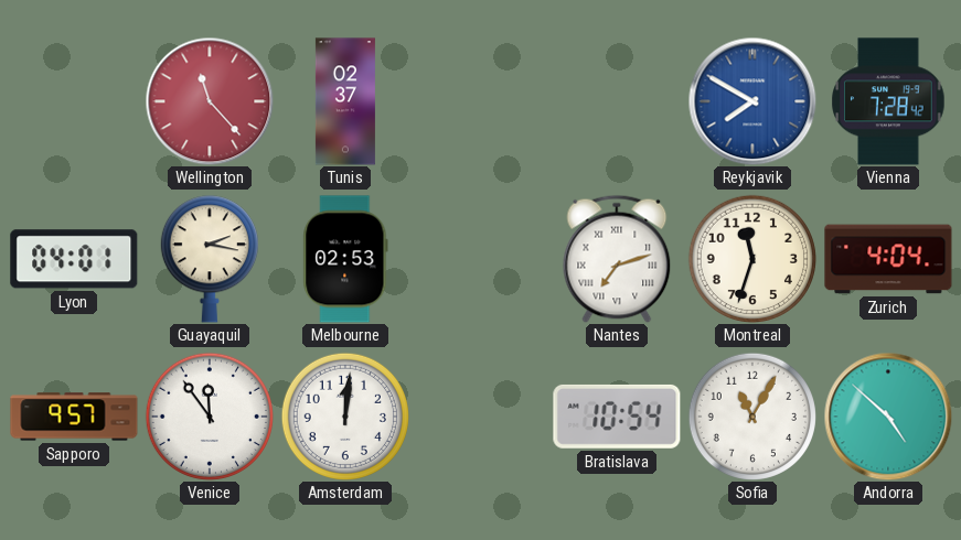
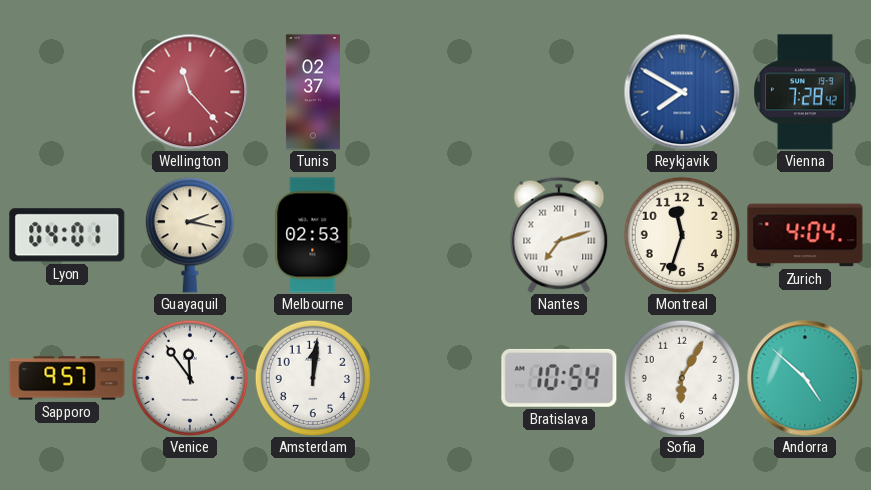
Sofia: 11:05 -> 6:05 (682, 378)
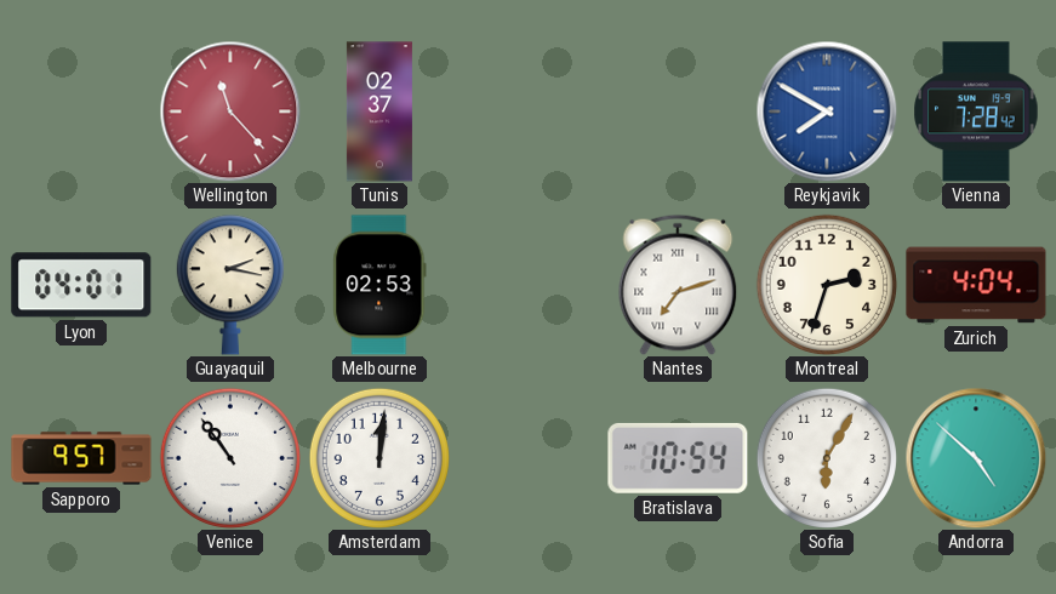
Montreal: 11:33 -> 2:33 (827, 285)
Venice: 11:54 -> 10:54 (230, 458)
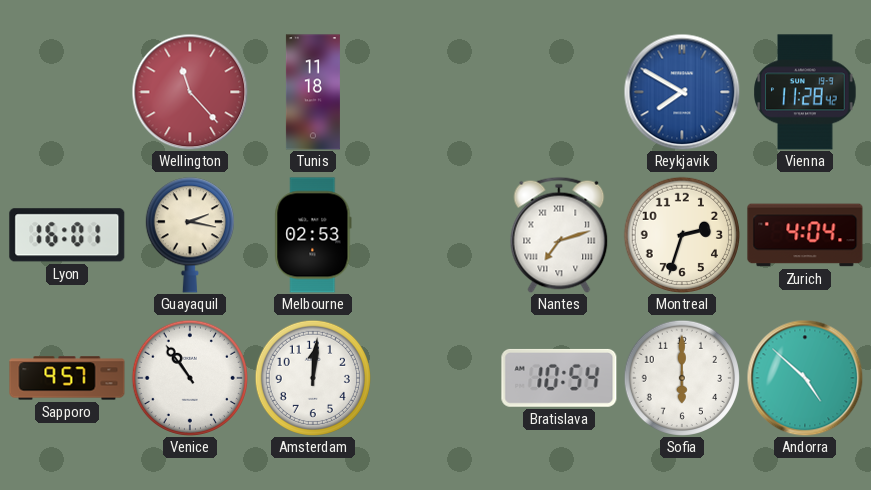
Tunis: 02:37 -> 11:18 (313, 92)
Vienna: 7:28 -> 11:28 (805, 92)
Lyon: 04:01 -> 16:01 (67, 235)
Sofia: 6:05 -> 6:00 (682, 378)
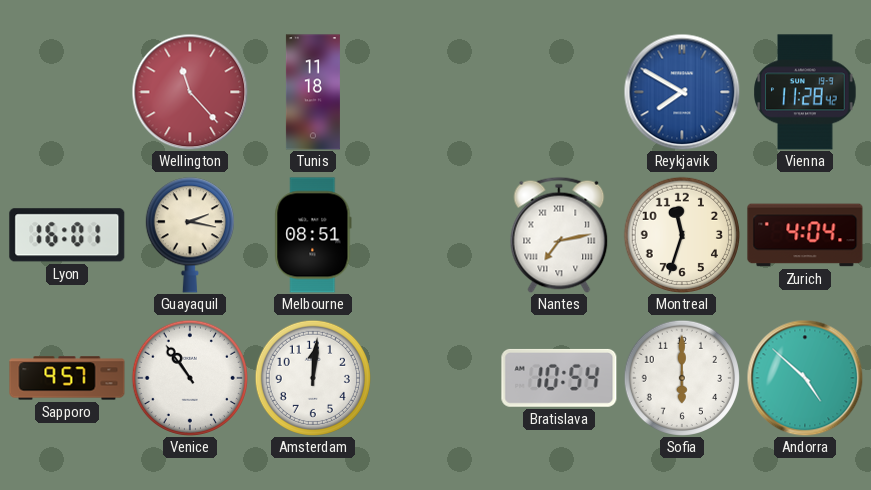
Melbourne: 02:53 -> 08:51 (313, 235)
Nantes: 7:12 -> 7:13 (559, 235)
Montreal: 2:33 -> 11:33 (682, 235)
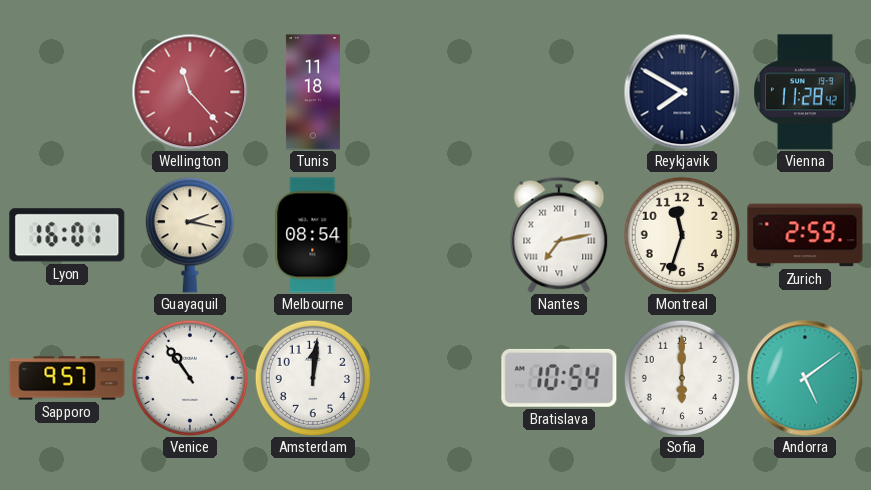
Reykjavik dial: blue -> navy (682, 92)
Melbourne: 08:51 -> 08:54 (313, 235)
Zurich: 4:04 -> 2:59 (805, 235)
Andorra: 4:52 -> 5:09 (805, 378)
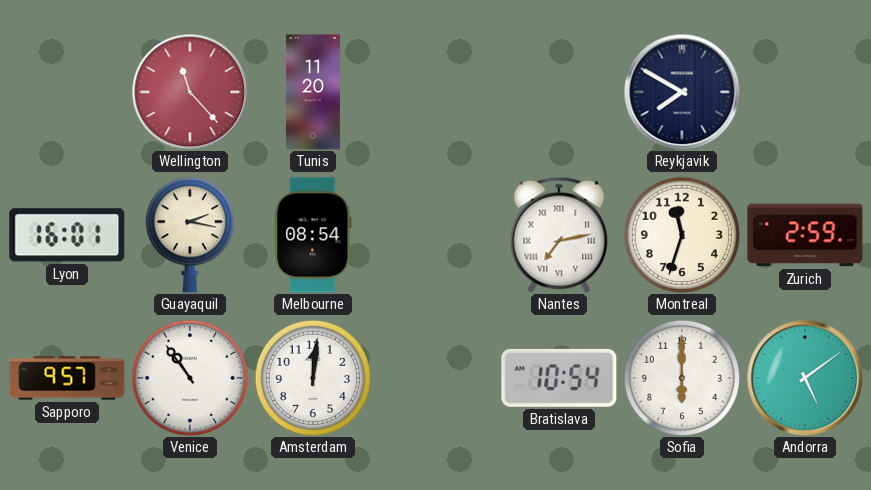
Tunis: 11:18 -> 11:20 (313, 92)
Vienna: 11:28 -> none (805, 92)
